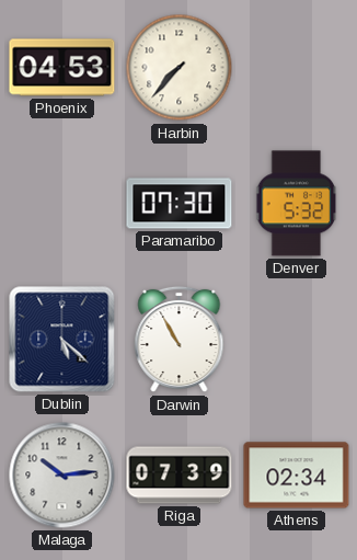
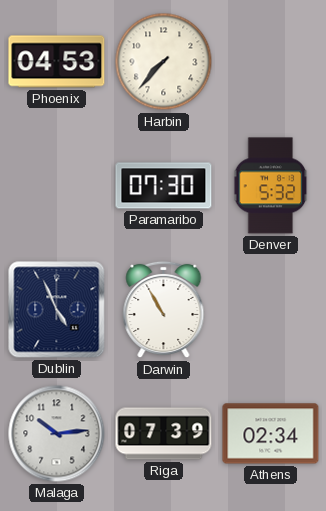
Dublin: 5:22 -> 4:56 (57, 310)
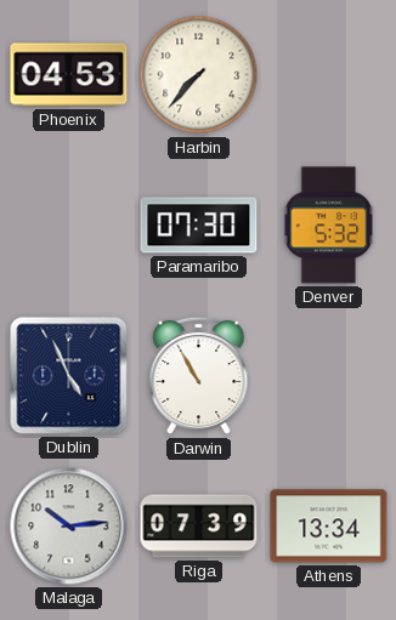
Athens: 02:34 -> 13:34 (329, 527)
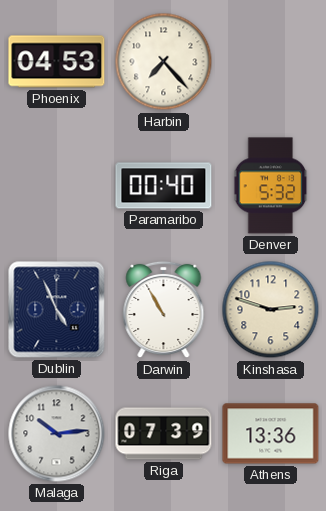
Harbin: 7:37 -> 7:23 (164, 62)
Paramaribo: 07:30 -> 00:40 (164, 186)
Kinshasa: none -> 2:48 (271, 310)
Athens: 13:34 -> 13:36 (271, 434)
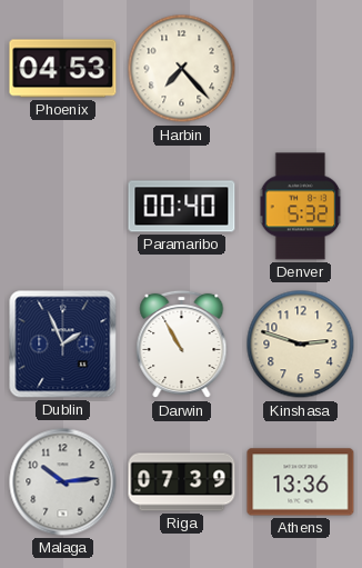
Dublin: 4:56 -> 1:56 (63, 345)
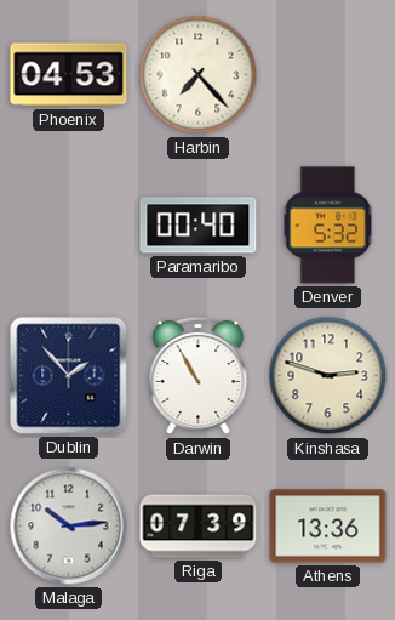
Dublin: 1:56 -> 1:53 (69, 376)
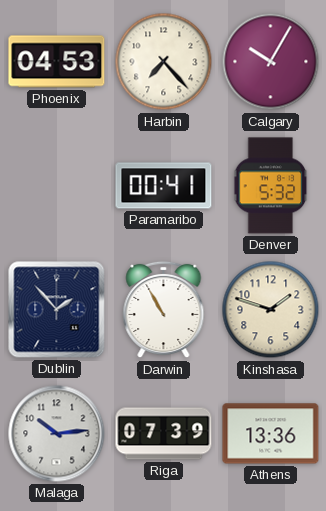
Calgary: none -> 10:05 (271, 62)
Paramaribo: 00:40 -> 00:41 (164, 186)
Kinshasa: 2:48 -> 1:48 (271, 310)
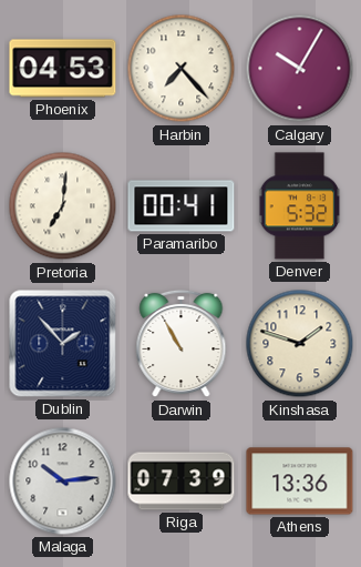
Pretoria: none -> 7:01 (63, 206)
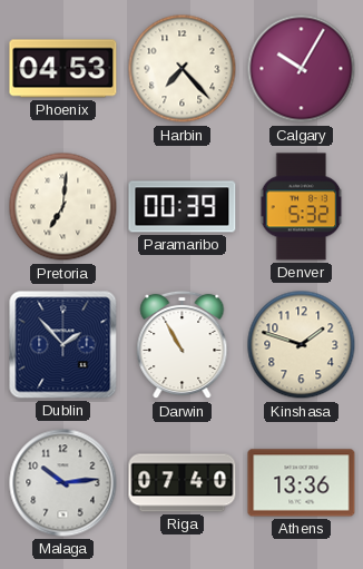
Paramaribo: 00:41 -> 00:39 (183, 207)
Riga: 07:39 -> 07:40 (183, 483)
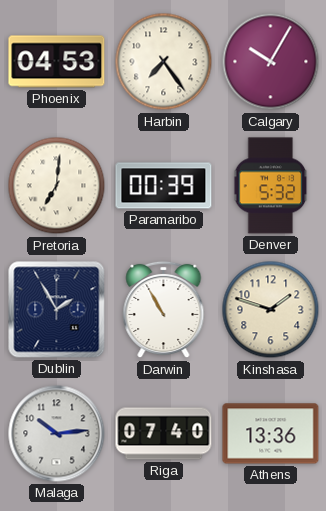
Harbin: 7:23 -> 7:24 (164, 62)
Dublin: 1:53 -> 1:55 (57, 310)
